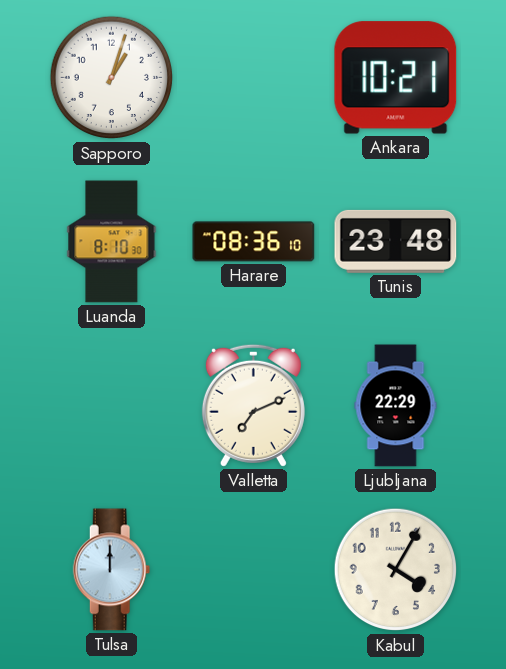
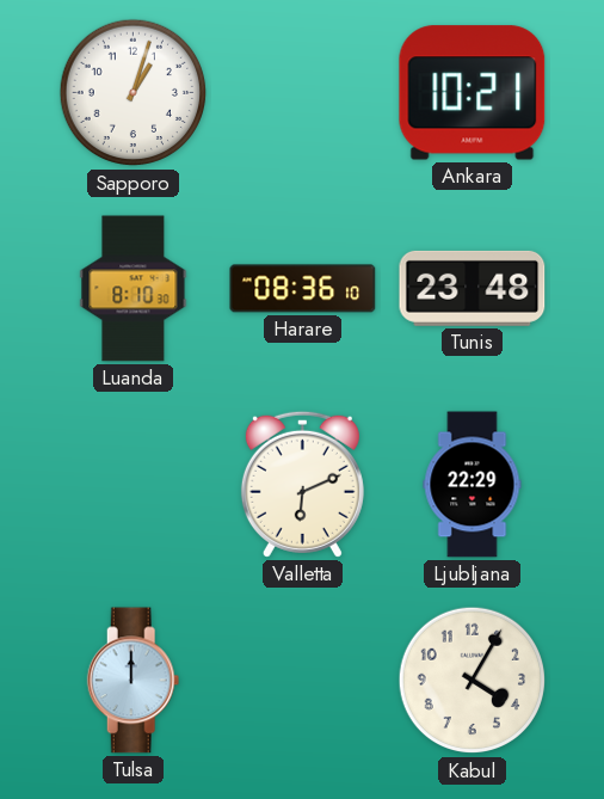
Valletta: 7:11 -> 6:11 (302, 484)
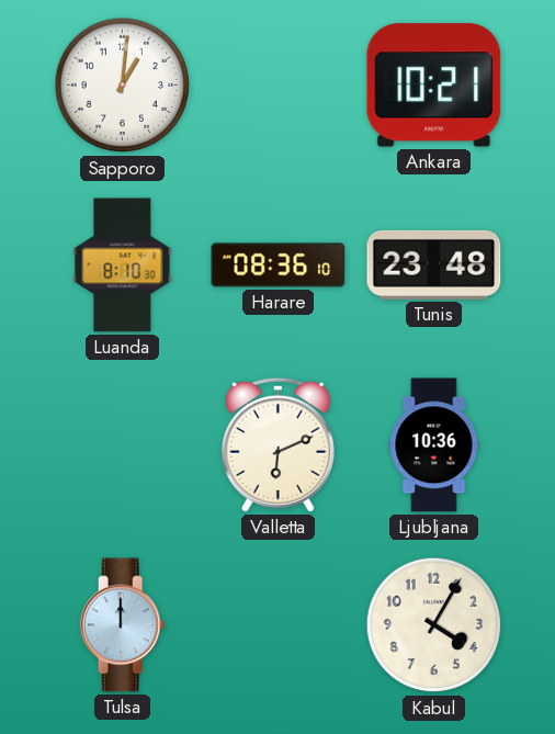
Sapporo: 1:03 -> 1:01 (123, 86)
Ljubljana: 22:29 -> 10:36 (434, 445)
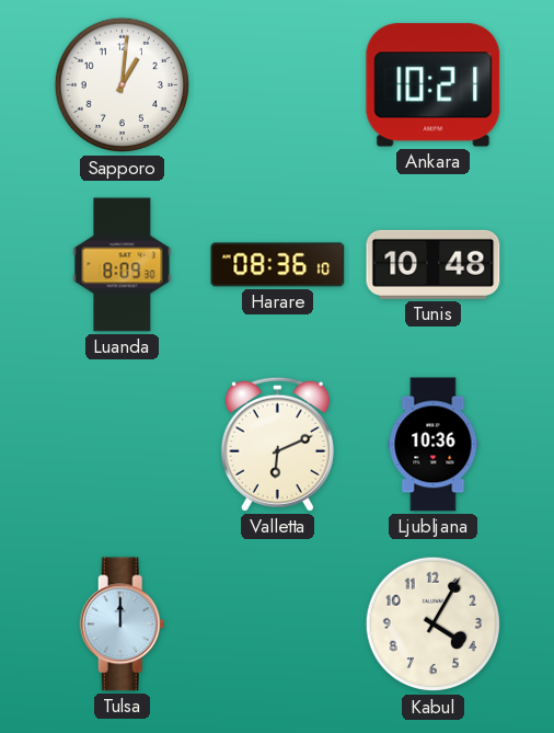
Luanda: 8:10 -> 8:09 (123, 265)
Tunis: 23:48 -> 10:48 (434, 264)
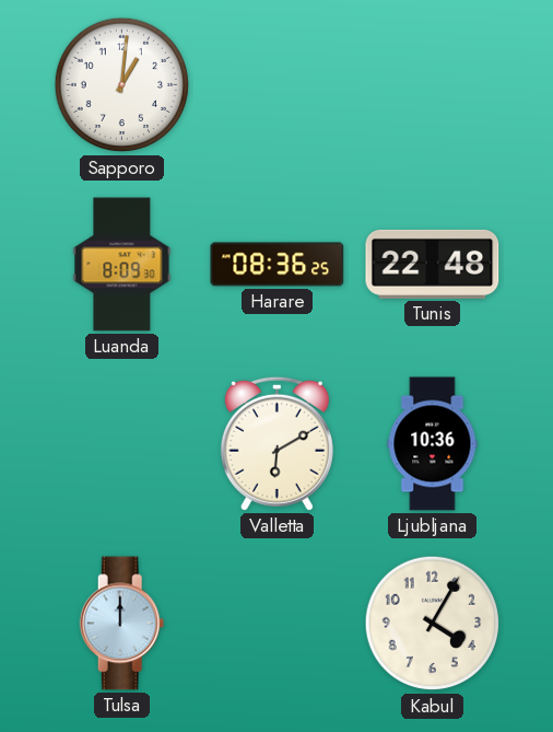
Ankara: 10:21 -> none (434, 85)
Harare: 08:36:10 -> 08:36:25 (278, 265)
Tunis: 10:48 -> 22:48 (433, 264)
Valletta: 6:11 -> 6:10 (276, 443)
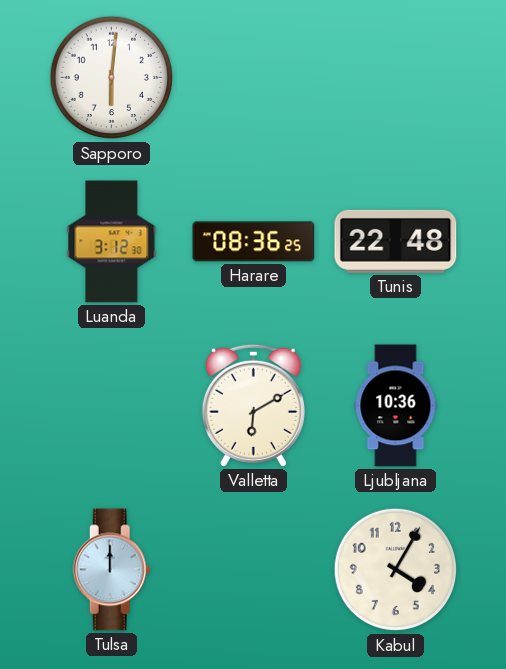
Sapporo: 1:01 -> 6:01 (112, 78)
Luanda: 8:09 -> 3:12 (112, 242)
